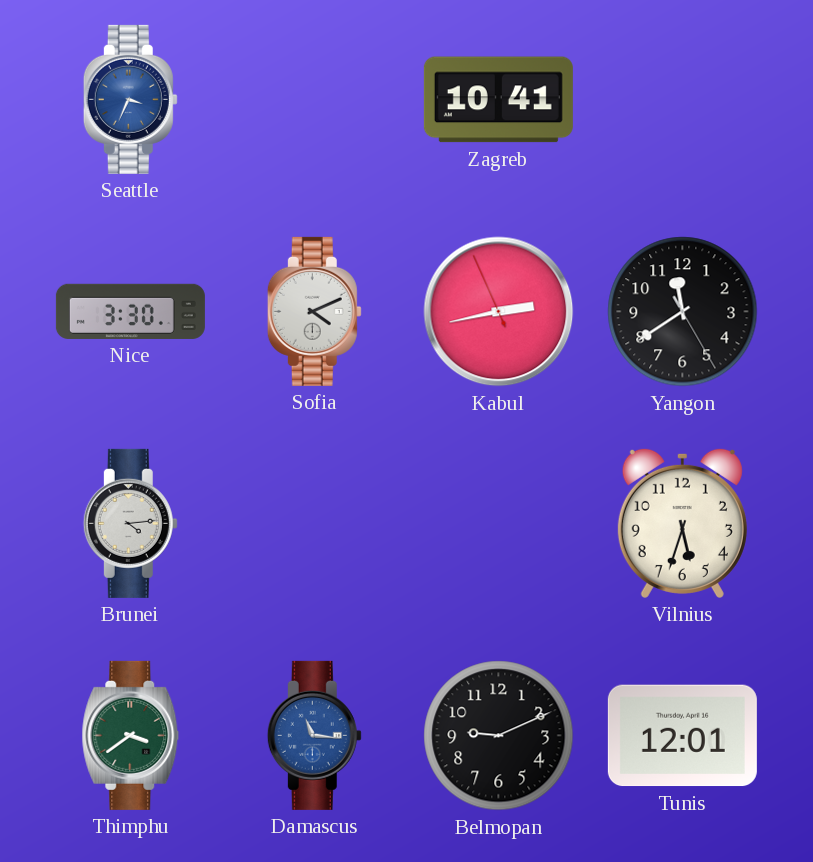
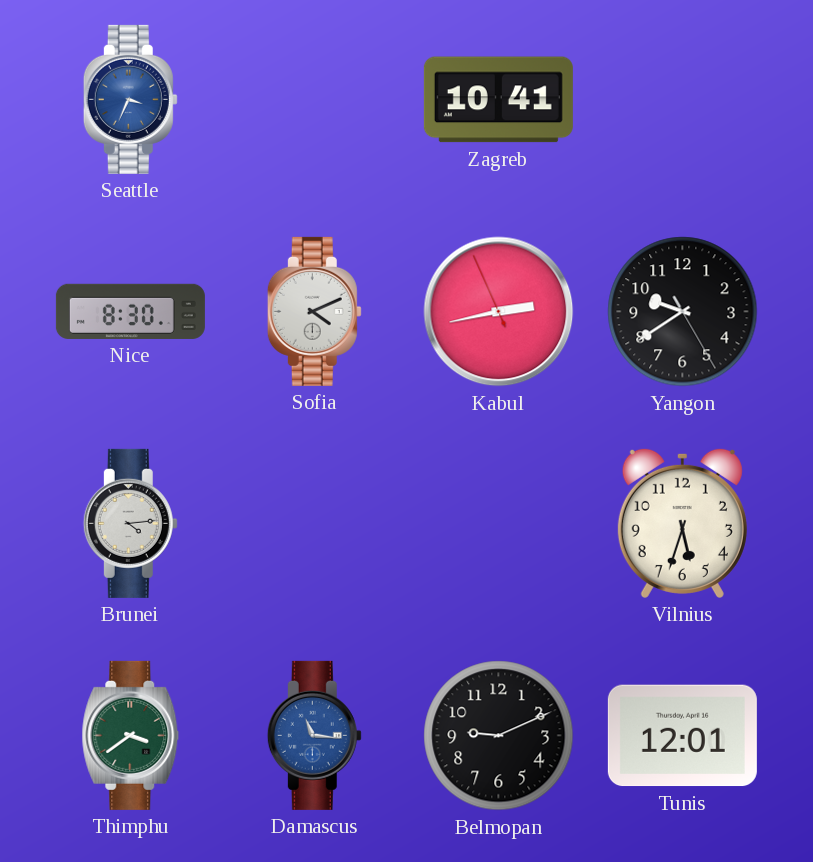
Nice: 3:30 -> 8:30 (130, 311)
Yangon: 11:39 -> 9:39 (683, 312)
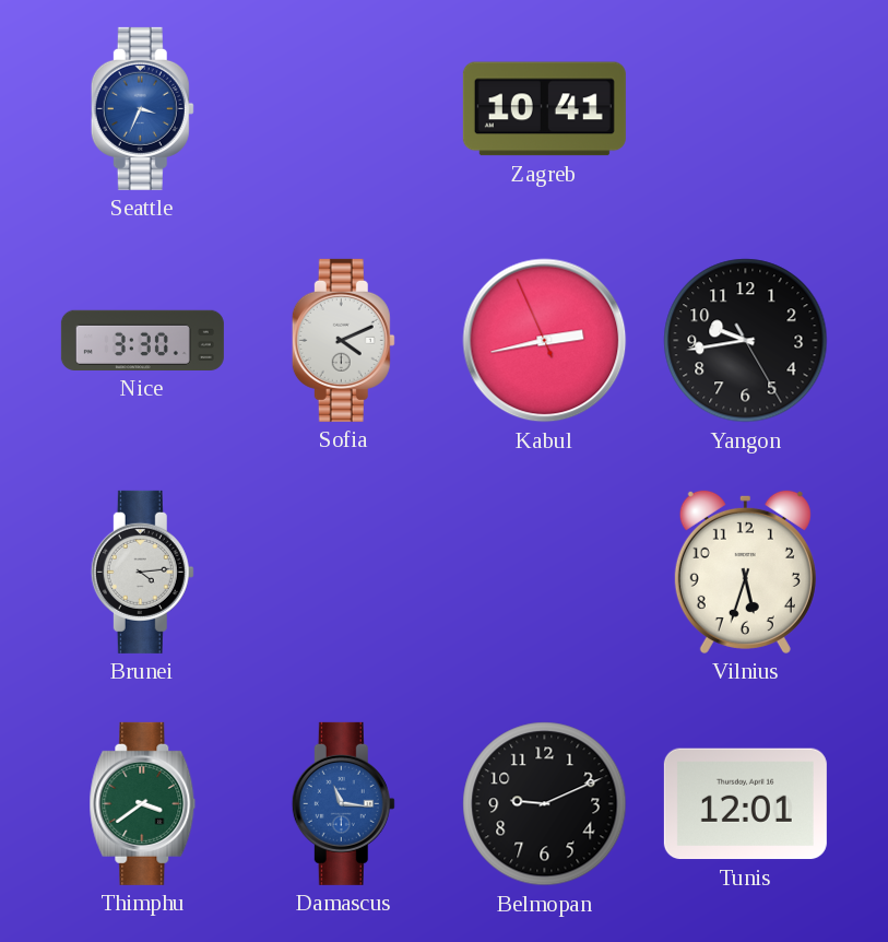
Nice: 8:30 -> 3:30 (142, 340)
Yangon: 9:39 -> 9:43 (746, 341)
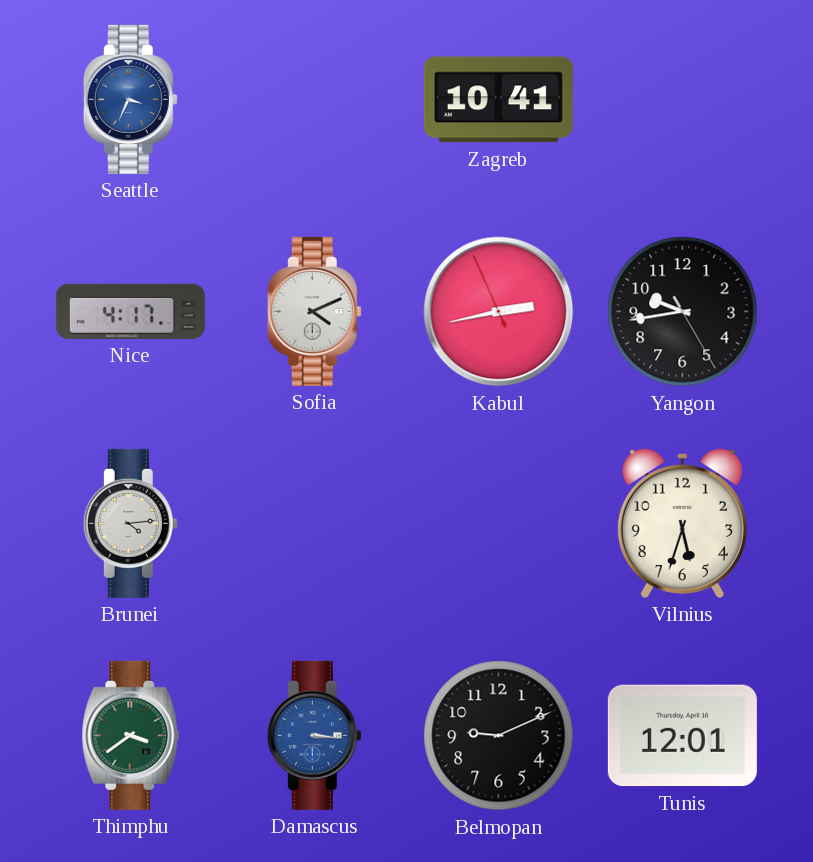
Nice: 3:30 -> 4:17 (130, 311)
Damascus: 11:16 -> 3:16 (314, 735)
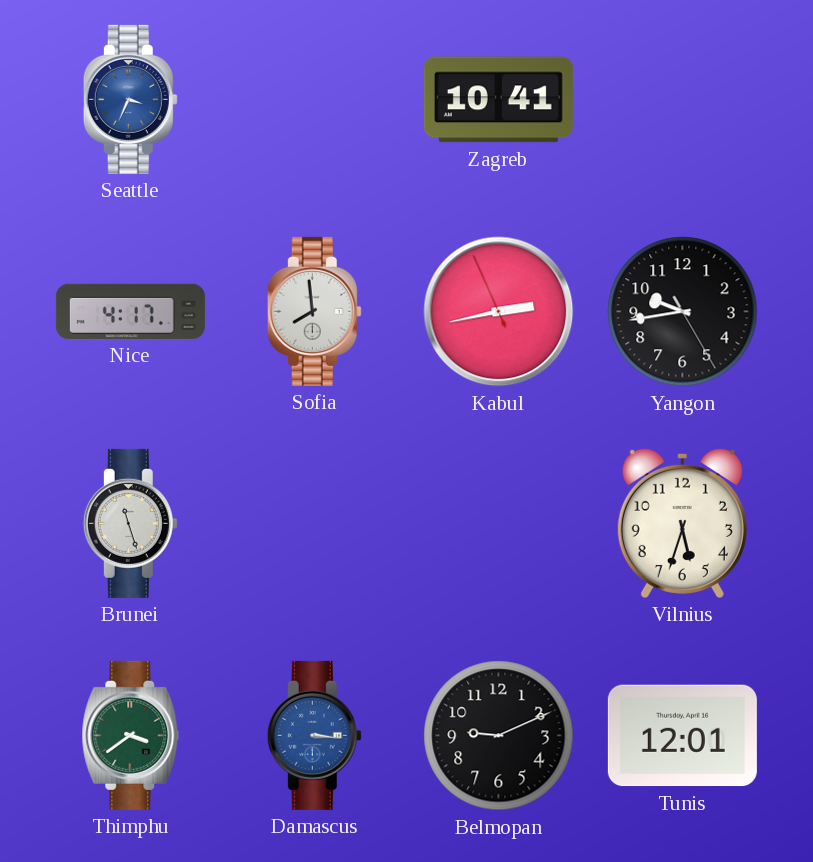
Sofia: 4:11 -> 7:59 (314, 311)
Brunei: 4:14 -> 11:27 (130, 523)
